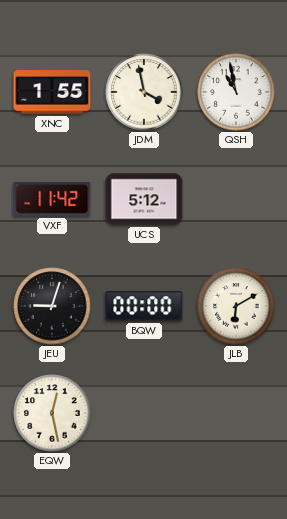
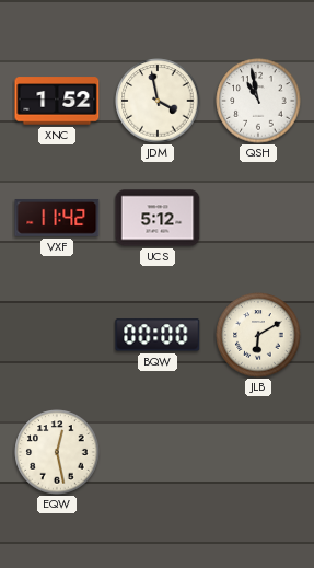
XNC: 1:55 -> 1:52 (57, 101)
JEU: 9:03 -> none (52, 306)
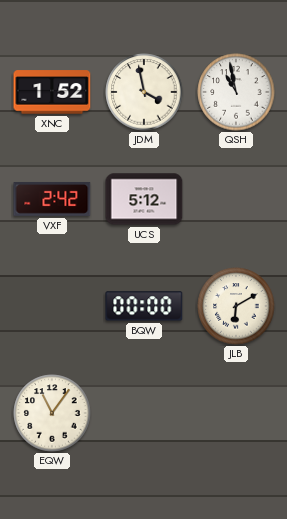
VXF: 11:42 -> 2:42 (52, 199)
EQW: 12:28 -> 11:06 (52, 413)
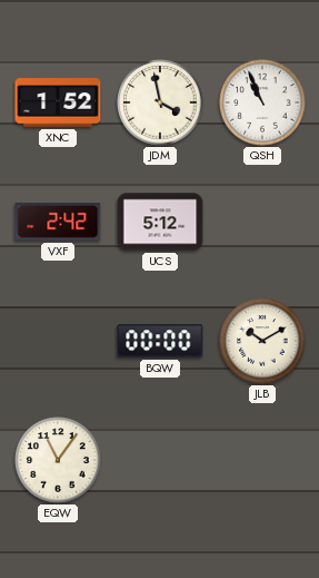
QSH: 10:58 -> 10:56 (262, 102)
JLB: 6:10 -> 10:10 (262, 341)
